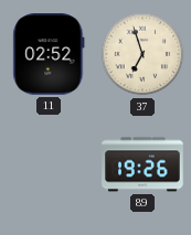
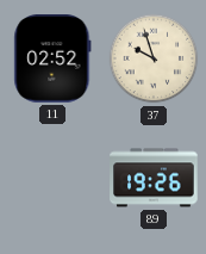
37: 6:57 -> 9:57 (154, 58)
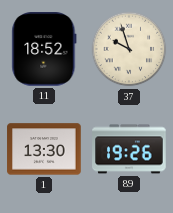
11: 02:52 -> 18:52 (44, 50)
1: none -> 13:30 (44, 149)
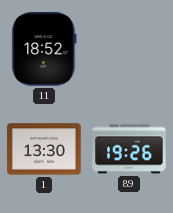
37: 9:57 -> none (129, 49)
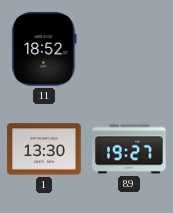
89: 19:26 -> 19:27 (129, 149)
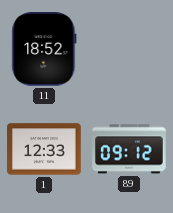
1: 13:30 -> 12:33 (44, 149)
89: 19:27 -> 09:12 (129, 149)
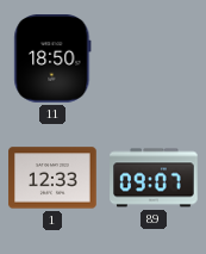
11: 18:52 -> 18:50 (52, 60)
89: 09:12 -> 09:07 (154, 178)
